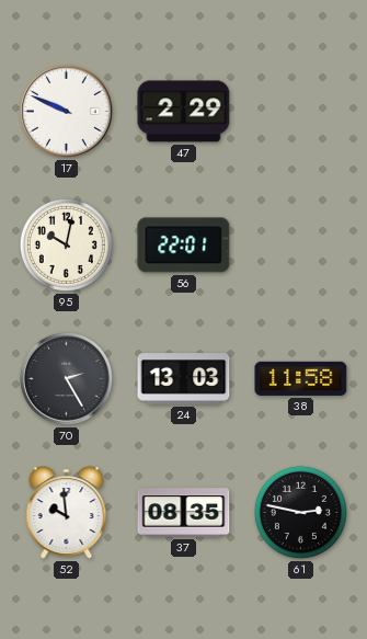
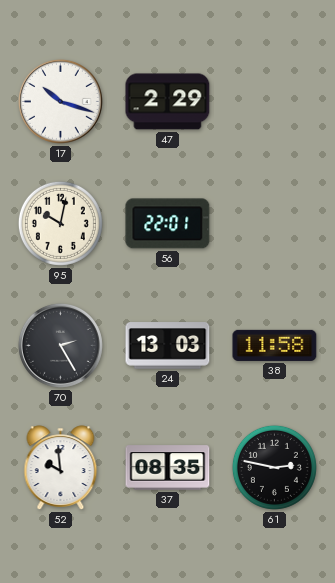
17: 9:49 -> 10:18 (60, 101)
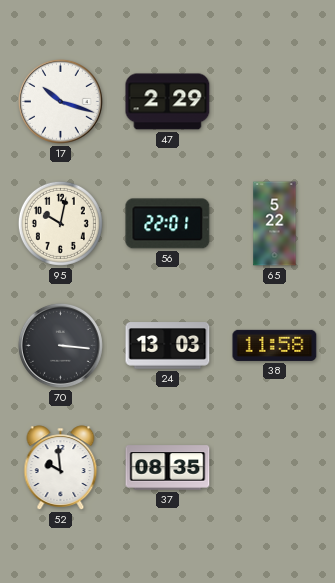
65: none -> 5:22 (275, 224)
70: 2:25 -> 3:16 (60, 345)
61: 2:47 -> none (274, 467)
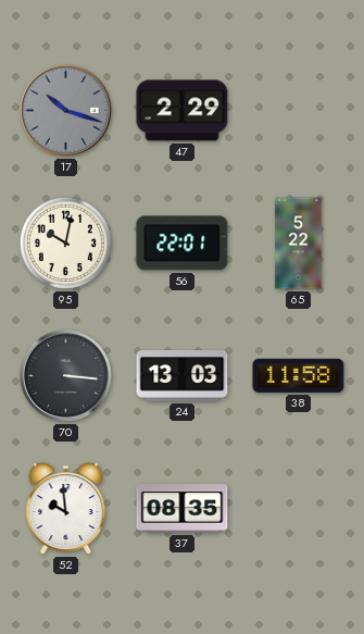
17 dial: white -> grey (65, 110)
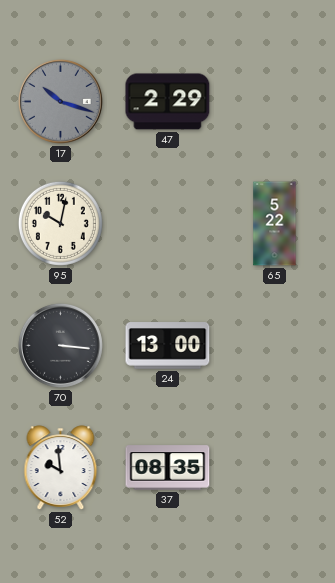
56: 22:01 -> none (183, 244)
24: 13:03 -> 13:00 (168, 346)
38: 11:58 -> none (299, 375)
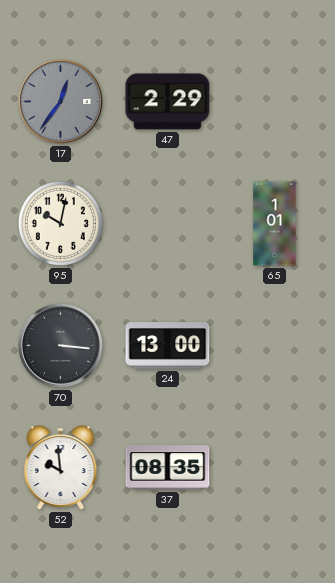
17: 10:18 -> 12:36 (60, 101)
65: 5:22 -> 1:01 (275, 224)
